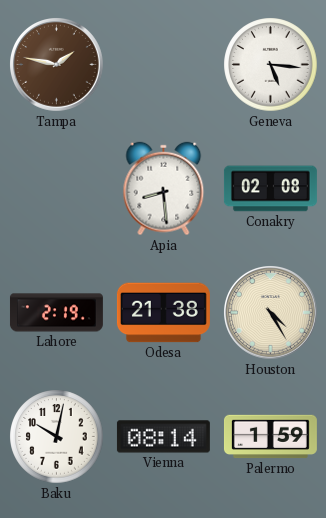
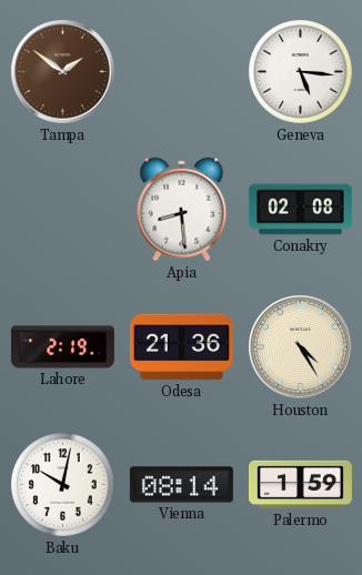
Tampa: 1:47 -> 1:51 (63, 72)
Odesa: 21:38 -> 21:36 (181, 347)
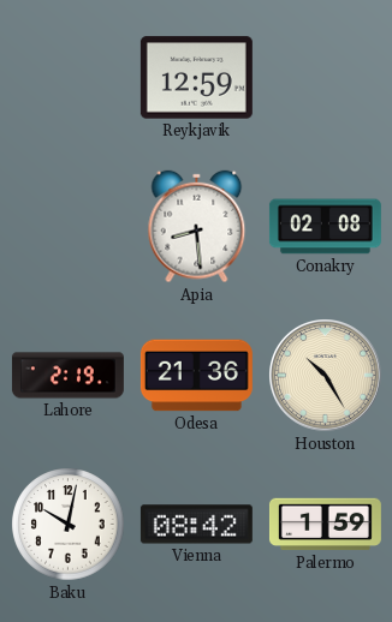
Tampa: 1:51 -> none (63, 72)
Reykjavik: none -> 12:59 (196, 78)
Geneva: 5:16 -> none (301, 72)
Houston: 4:25 -> 10:25 (326, 376)
Vienna: 08:14 -> 08:42 (196, 525)
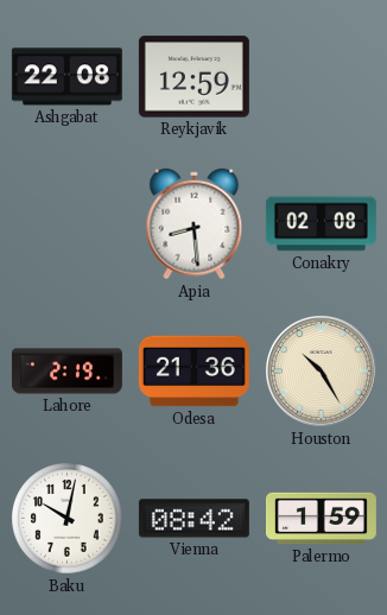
Ashgabat: none -> 22:08 (66, 77)
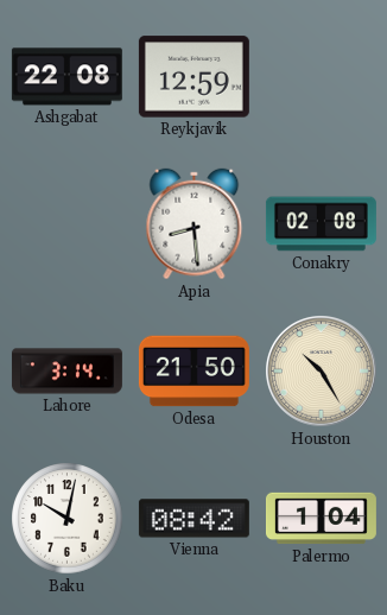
Lahore: 2:19 -> 3:14 (66, 372)
Odesa: 21:36 -> 21:50 (193, 372)
Palermo: 1:59 -> 1:04 (321, 519)
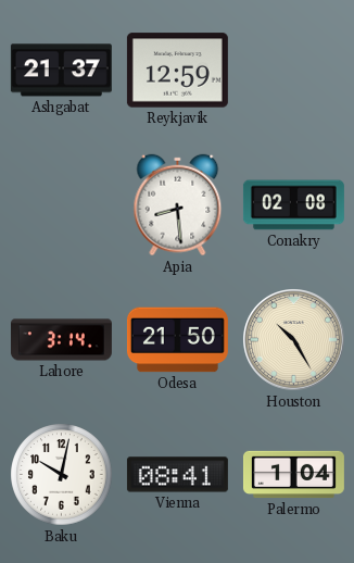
Ashgabat: 22:08 -> 21:37 (61, 71)
Vienna: 08:42 -> 08:41 (177, 475)
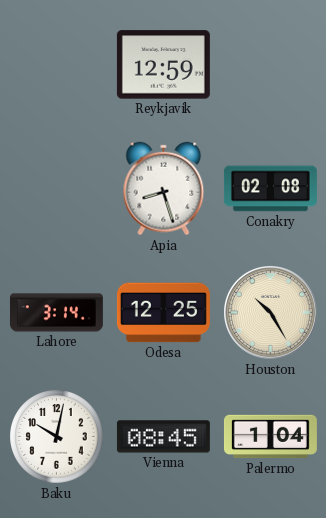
Ashgabat: 21:37 -> none (61, 71)
Apia: 8:29 -> 8:27 (164, 189)
Odesa: 21:50 -> 12:25 (163, 313)
Vienna: 08:41 -> 08:45 (163, 437)
